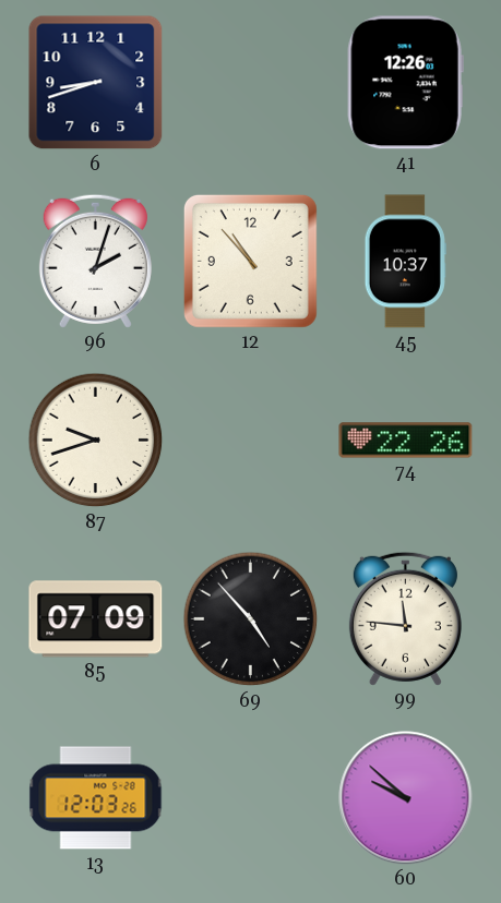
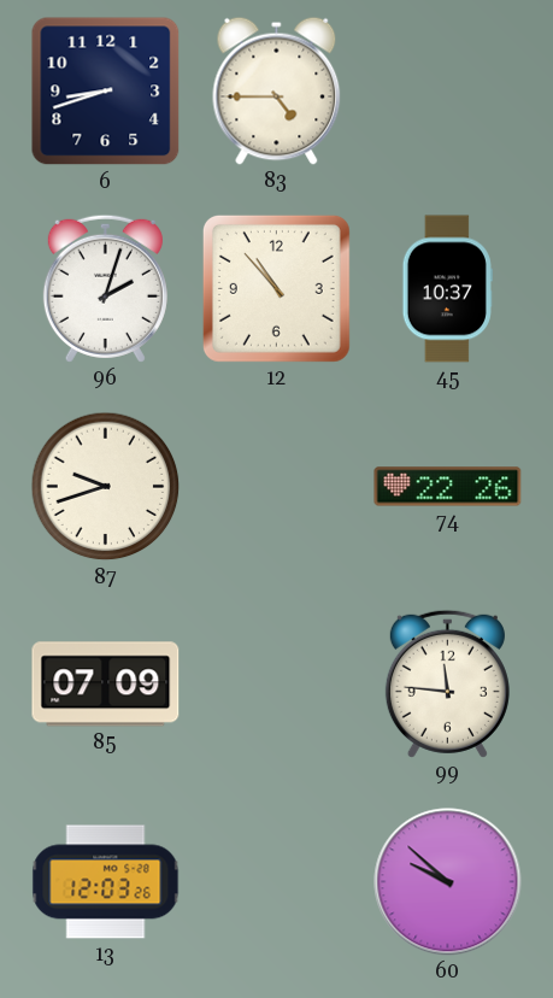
83: none -> 4:45 (277, 90)
41: 12:26 -> none (405, 83)
69: 4:53 -> none (251, 619)
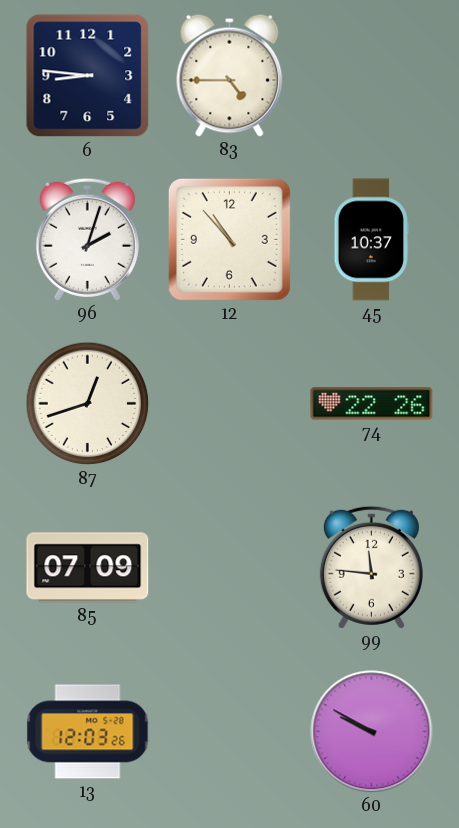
6: 8:42 -> 8:46 (88, 76)
87: 9:42 -> 12:42 (88, 404)
60: 9:52 -> 9:50 (372, 732)
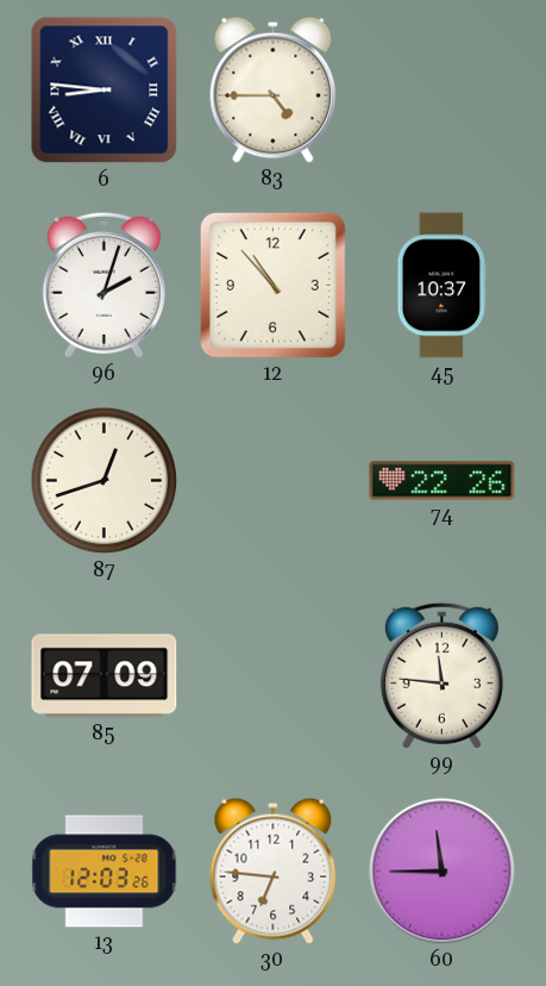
6 numerals: Arabic -> Roman (105, 91)
30: none -> 6:46 (274, 870)
60: 9:50 -> 11:45 (443, 872)
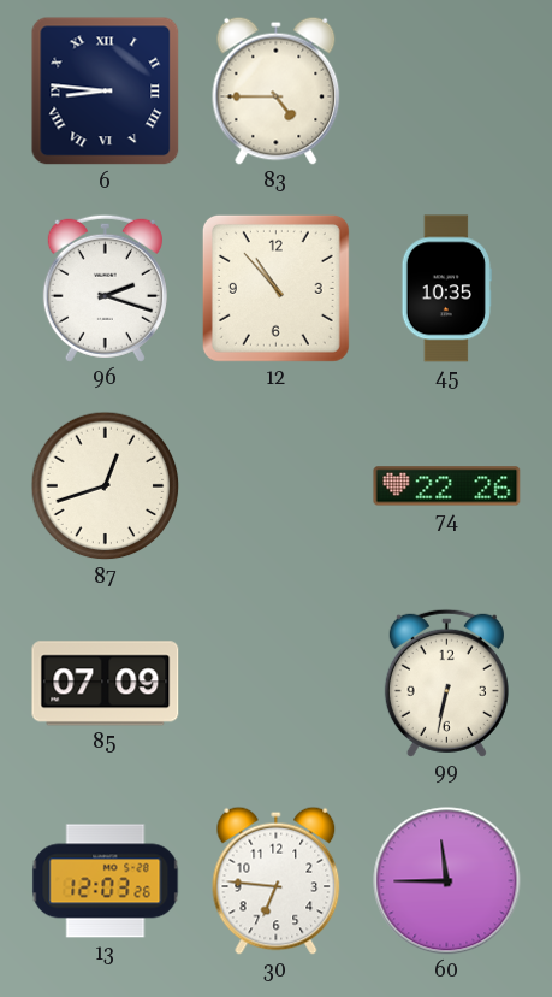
96: 2:03 -> 2:18 (105, 288)
45: 10:37 -> 10:35 (446, 289)
99: 11:46 -> 6:32 (446, 683)
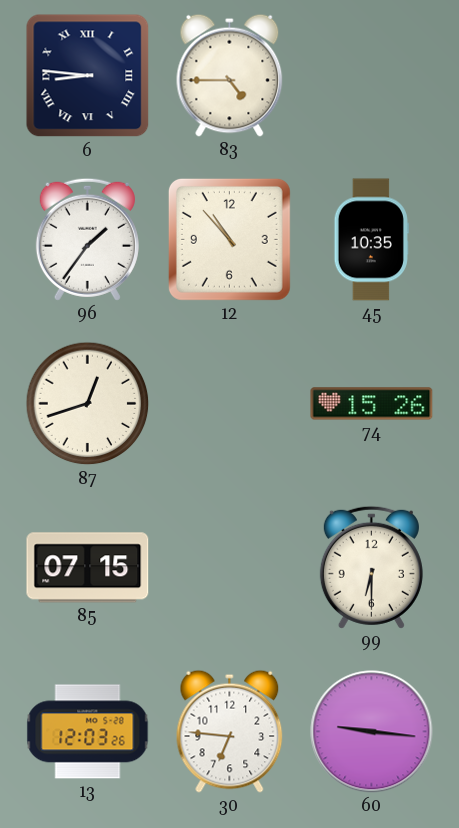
96: 2:18 -> 1:36 (87, 239)
74: 22:26 -> 15:26 (372, 404)
85: 07:09 -> 07:15 (88, 568)
99: 6:32 -> 6:30 (371, 567)
60: 11:45 -> 9:16 (372, 732)
